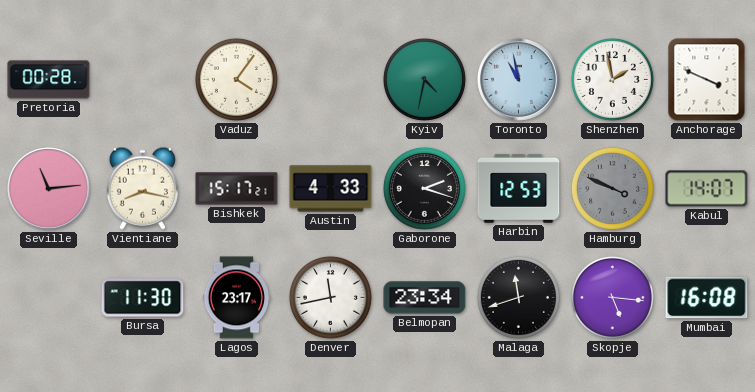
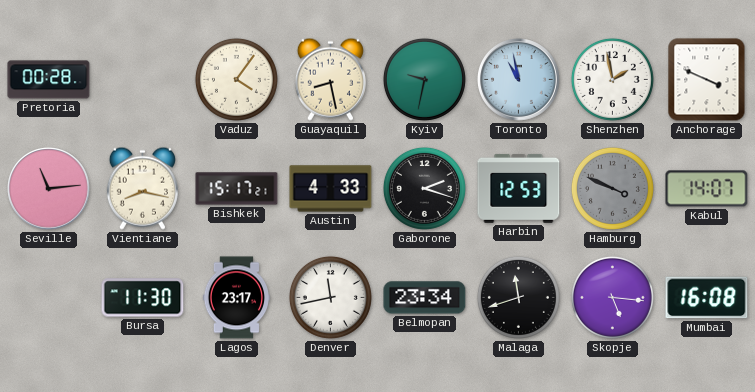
Guayaquil: none -> 8:28 (330, 79)
Kyiv: 4:32 -> 9:32 (424, 79)
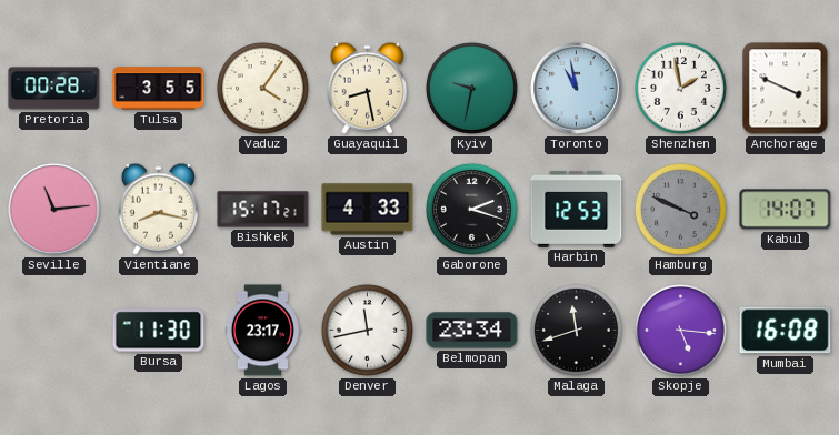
Tulsa: none -> 3:55 (159, 89)
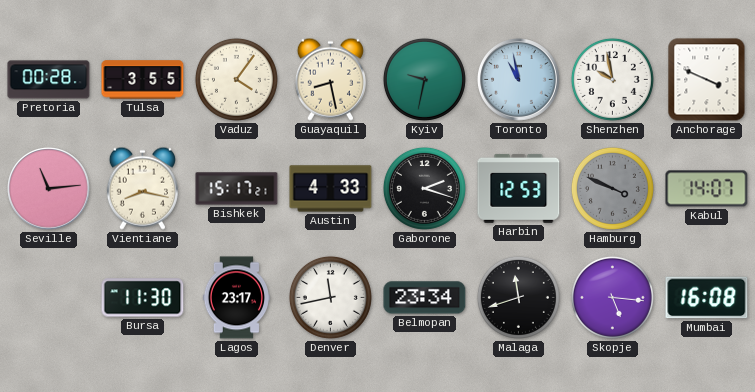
Shenzhen: 1:58 -> 9:58 (612, 79)
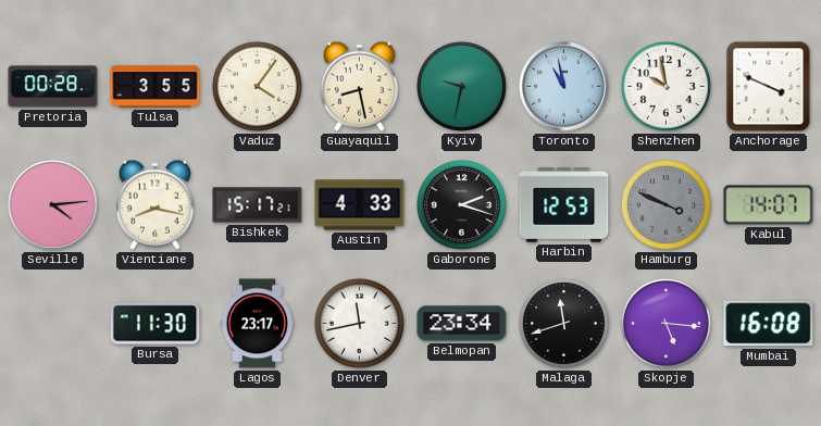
Seville: 11:14 -> 4:14 (53, 205)
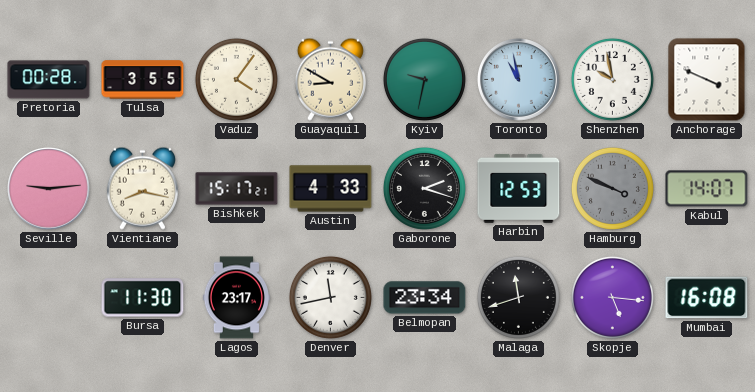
Guayaquil: 8:28 -> 8:50 (330, 79)
Seville: 4:14 -> 9:14 (49, 189)
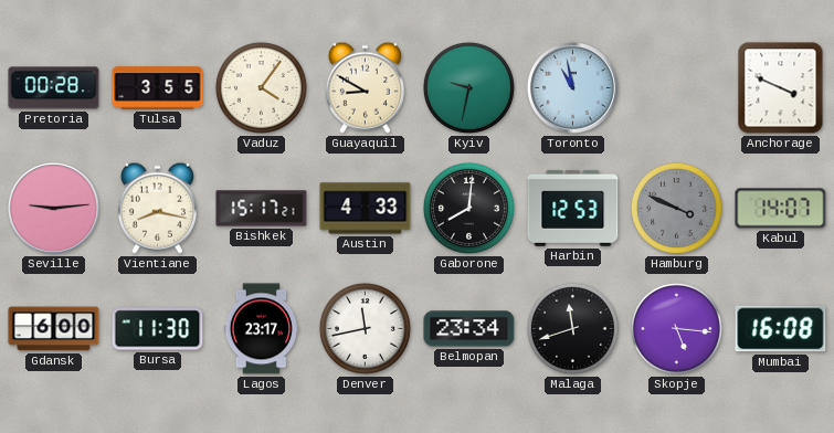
Shenzhen: 9:58 -> none (612, 79)
Gaborone: 2:18 -> 8:01 (468, 208)
Gdansk: none -> 6:00 (54, 329)
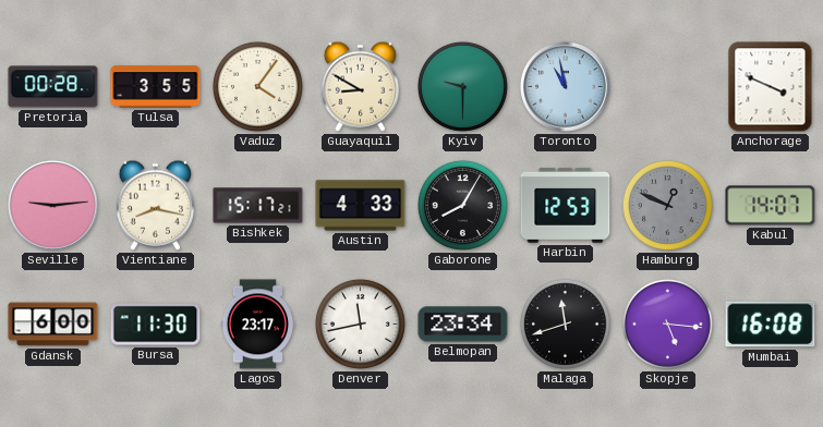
Kyiv: 9:32 -> 9:30 (462, 86)
Gaborone: 8:01 -> 8:05 (462, 205)
Hamburg: 3:49 -> 12:49 (667, 205)
